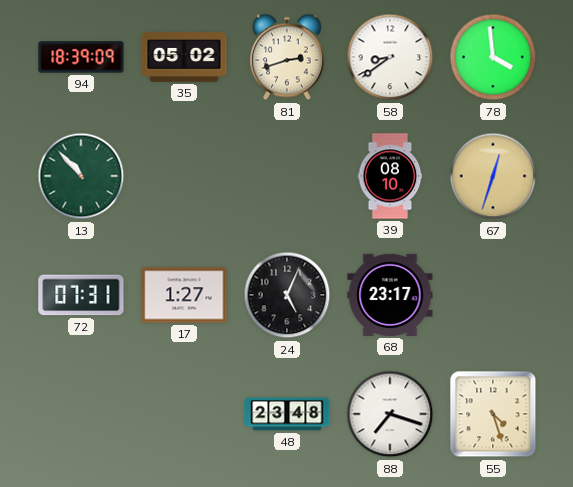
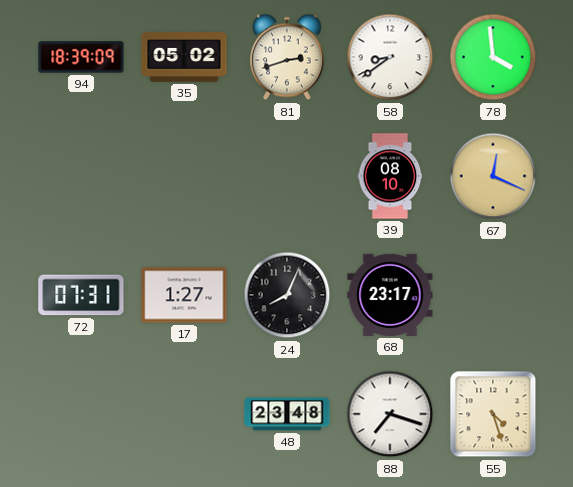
13: 10:53 -> none (81, 176)
67: 12:33 -> 12:19 (493, 176)
24: 5:04 -> 8:04 (287, 295)
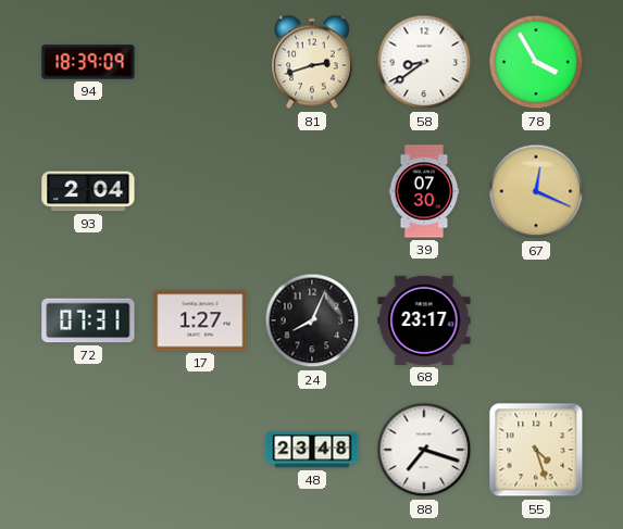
35: 05:02 -> none (184, 57)
78: 3:59 -> 3:55 (536, 62)
93: none -> 2:04 (88, 191)
39: 08:10 -> 07:30 (424, 191)
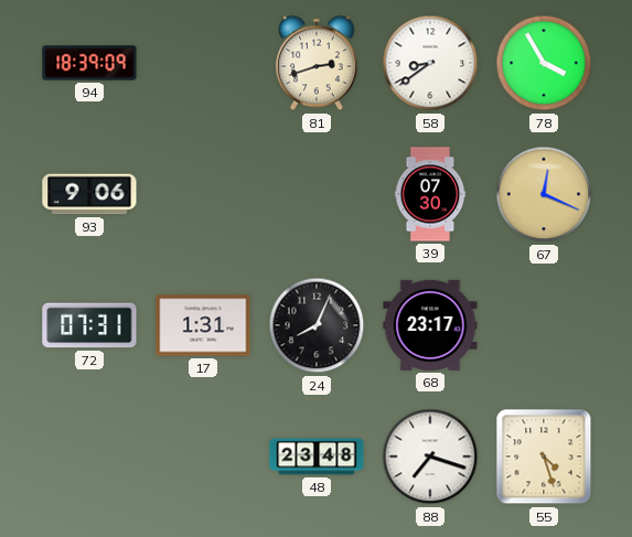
93: 2:04 -> 9:06 (89, 194)
17: 1:27 -> 1:31 (203, 325)
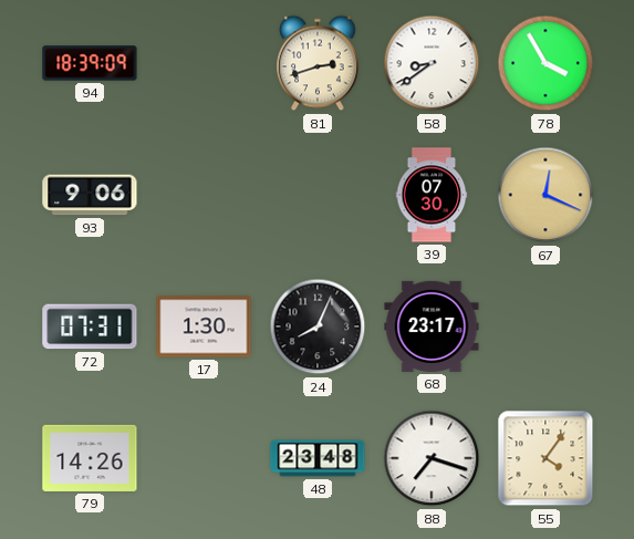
17: 1:31 -> 1:30 (204, 326)
79: none -> 14:26 (90, 458)
55: 4:27 -> 4:06 (545, 458)
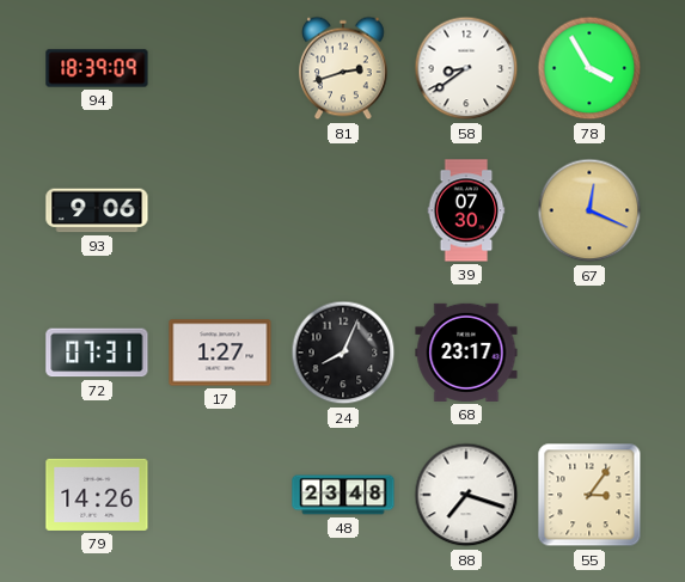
17: 1:30 -> 1:27 (220, 353)
55: 4:06 -> 3:06 (589, 495)
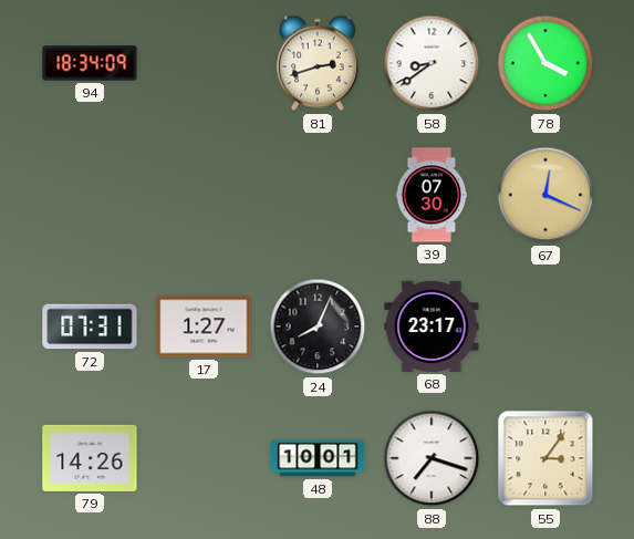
94: 18:39 -> 18:34 (90, 63)
93: 9:06 -> none (97, 210)
48: 23:48 -> 10:01 (318, 458)
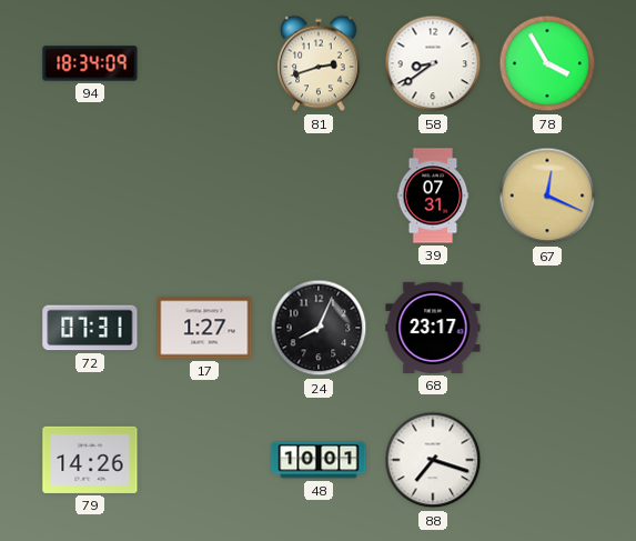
39: 07:30 -> 07:31 (433, 196)
55: 3:06 -> none (545, 458)
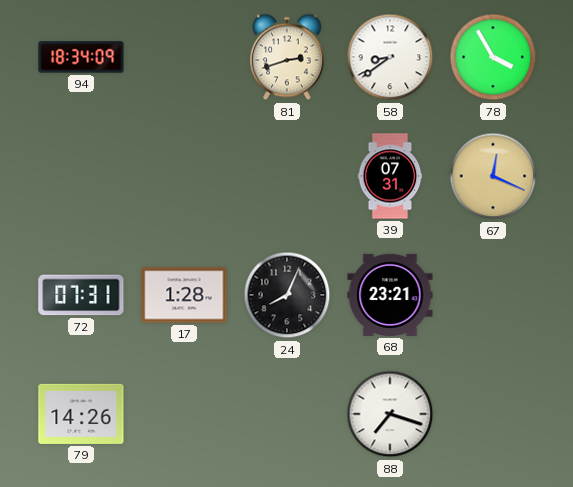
17: 1:27 -> 1:28 (184, 295)
68: 23:17 -> 23:21 (390, 295)
48: 10:01 -> none (319, 460)
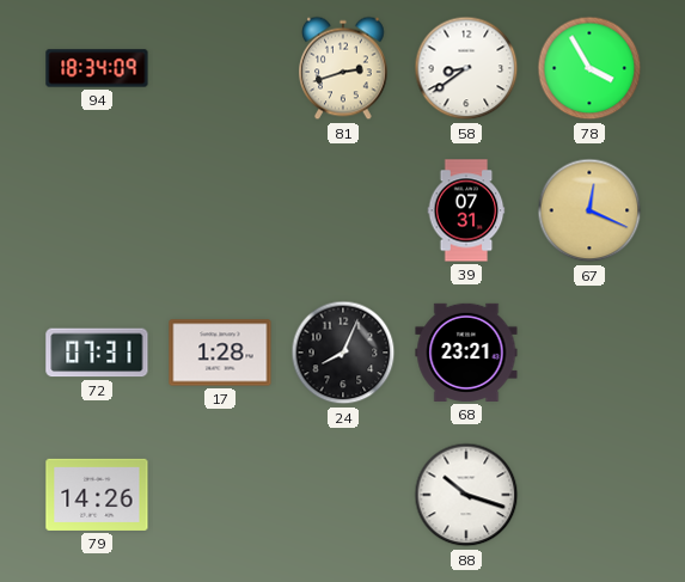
88: 7:18 -> 10:18 (466, 495)
